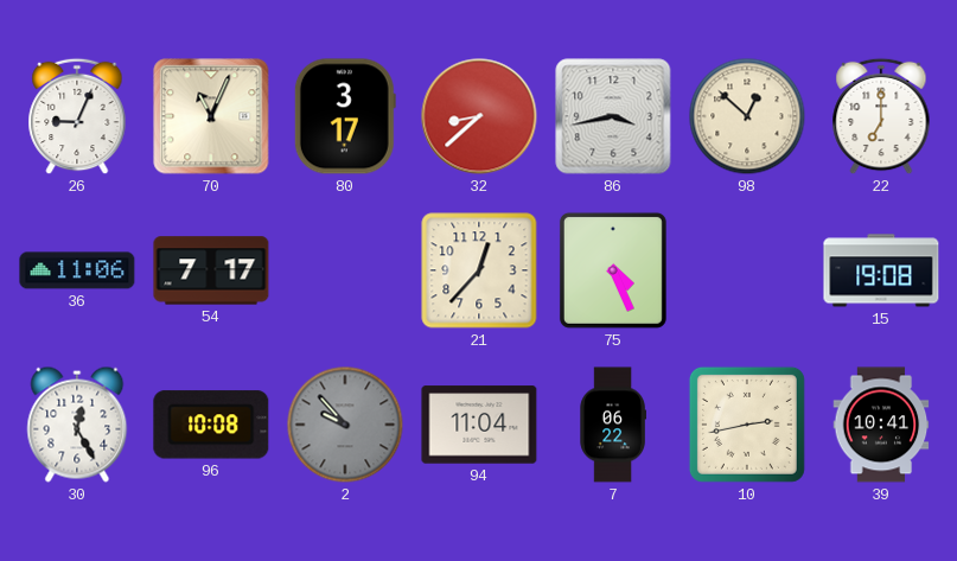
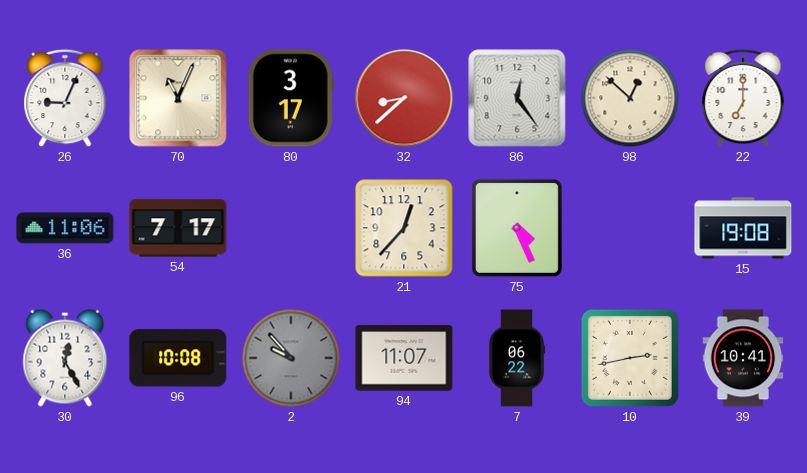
86: 3:43 -> 12:24 (517, 98)
94: 11:04 -> 11:07 (404, 358)
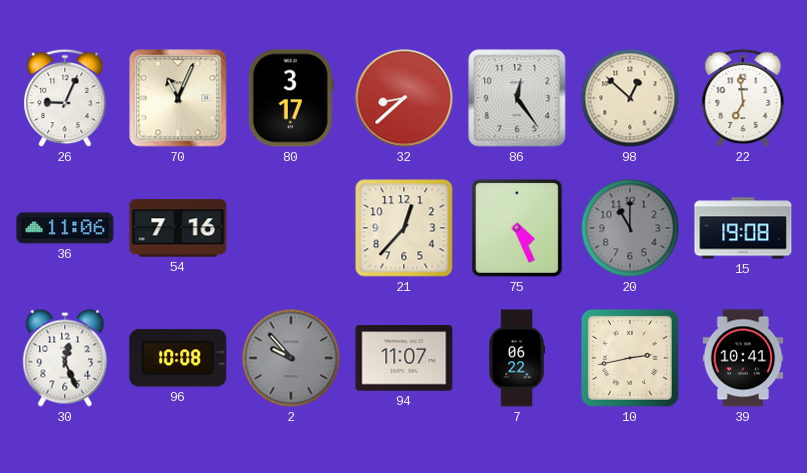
22: 7:00 -> 6:59 (743, 98)
54: 7:17 -> 7:16 (178, 228)
20: none -> 11:00 (630, 228)
30: 12:25 -> 12:26 (65, 358)
